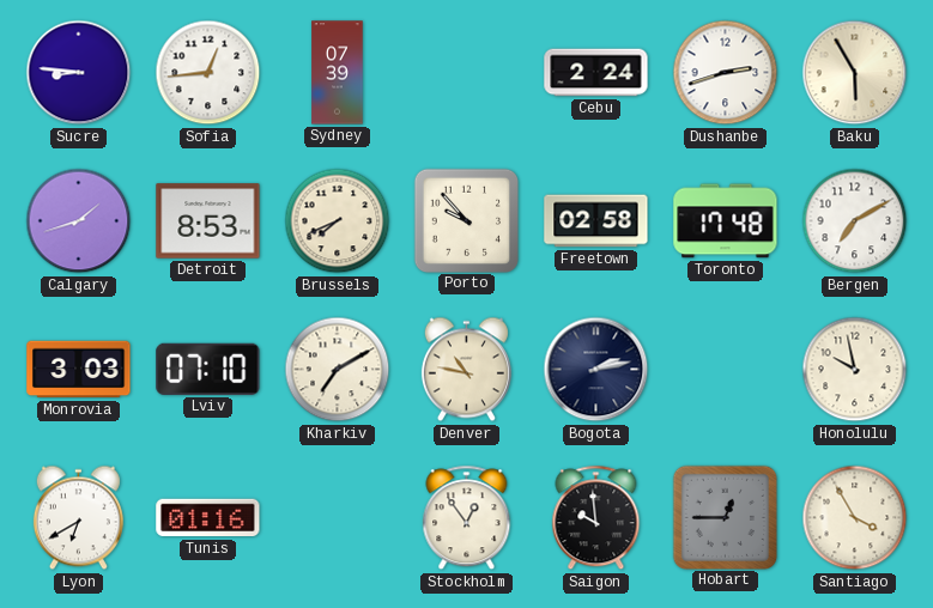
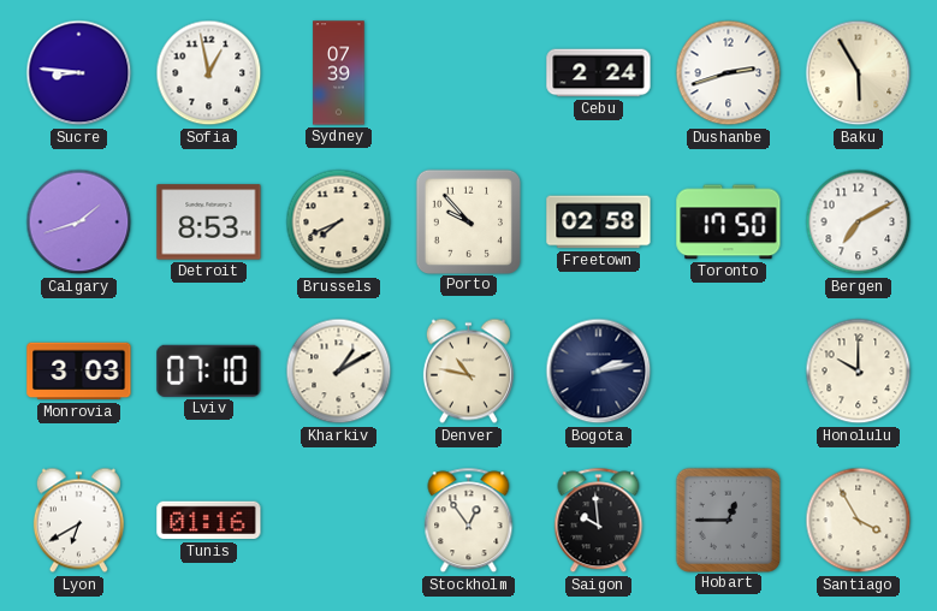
Sofia: 12:44 -> 12:58 (209, 73)
Toronto: 17:48 -> 17:50 (729, 223)
Kharkiv: 7:10 -> 1:10 (339, 372)
Honolulu: 9:58 -> 10:00 (859, 372)
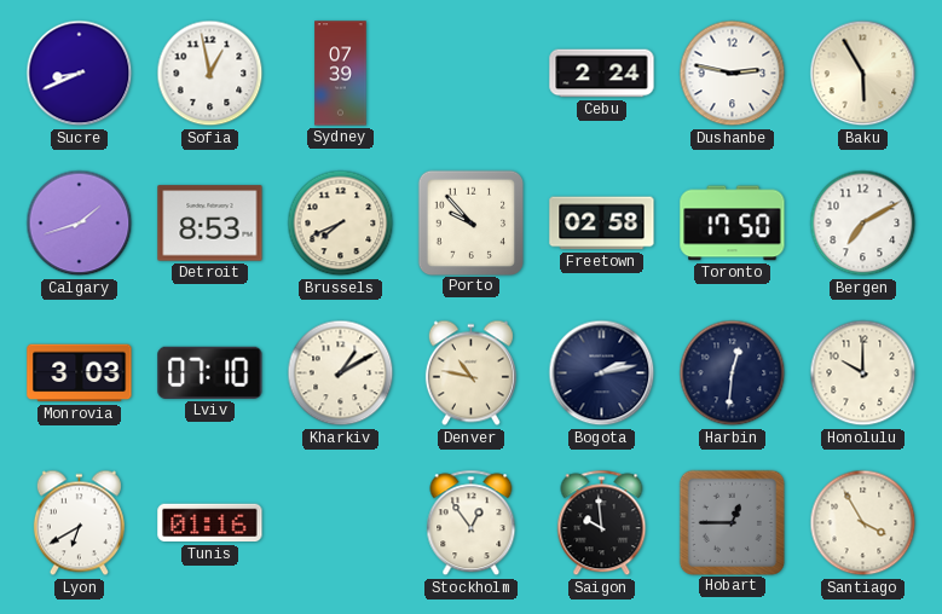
Sucre: 8:46 -> 8:41 (80, 74)
Dushanbe: 2:42 -> 2:47 (733, 74)
Harbin: none -> 12:31 (733, 373)
